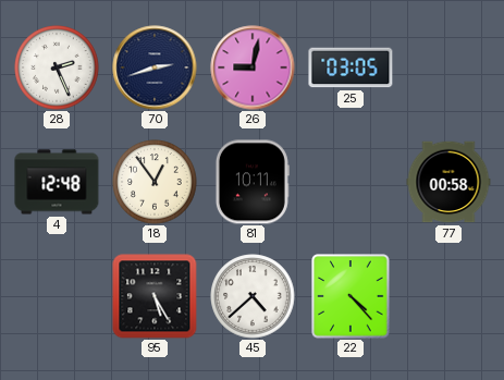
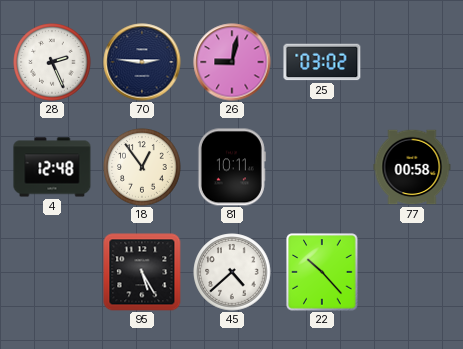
70: 2:42 -> 2:46 (142, 62)
25: 03:05 -> 03:02 (322, 62)
22: 4:23 -> 10:23 (322, 272)
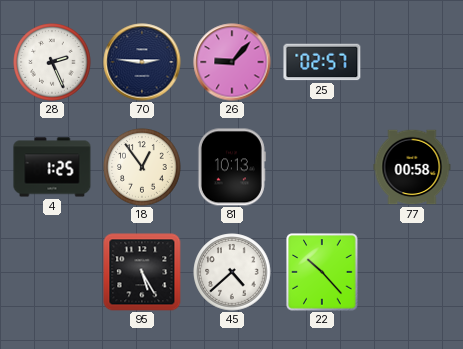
26: 9:02 -> 9:07 (232, 62)
25: 03:02 -> 02:57 (322, 62)
4: 12:48 -> 1:25 (52, 167)
81: 10:11 -> 10:13 (232, 167)
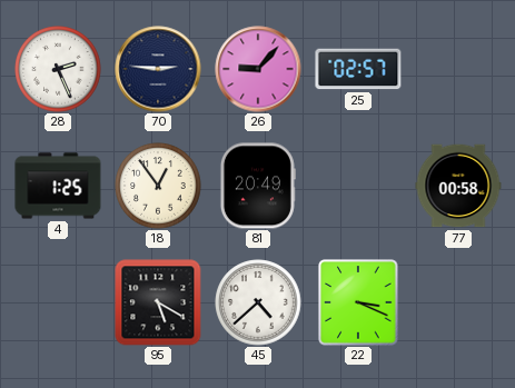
81: 10:13 -> 20:49 (258, 186)
95: 5:25 -> 5:20 (158, 302)
22: 10:23 -> 3:19 (358, 302)
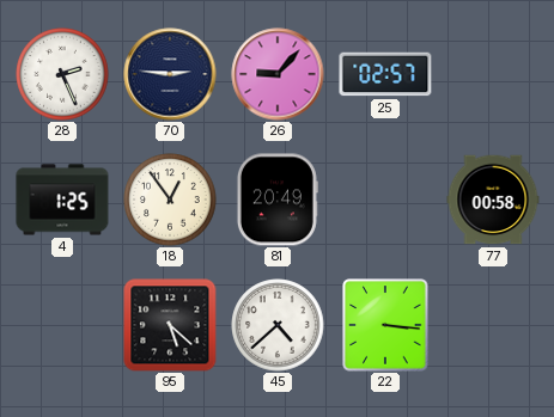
95: 5:20 -> 5:22 (170, 325)
22: 3:19 -> 3:16 (385, 325)
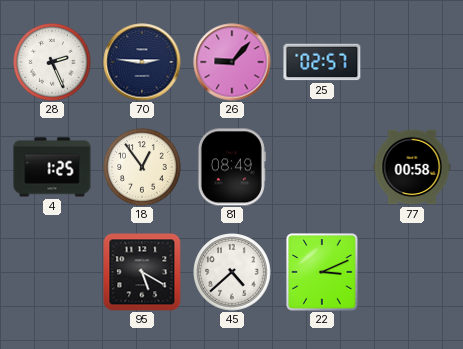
81: 20:49 -> 08:49 (232, 167)
95: 5:22 -> 5:20 (142, 272)
22: 3:16 -> 3:11 (322, 272)
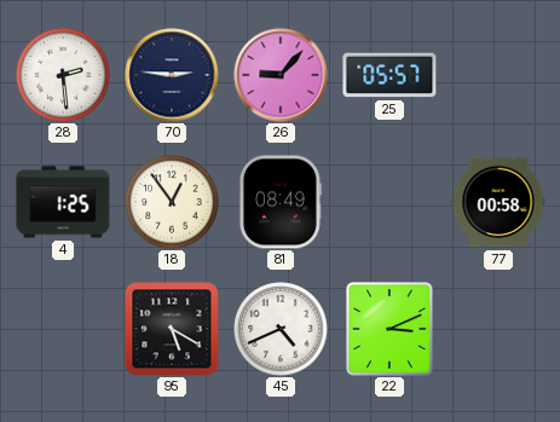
28: 2:26 -> 2:29 (63, 75)
25: 02:57 -> 05:57 (389, 75)
45: 4:38 -> 4:41 (281, 329)
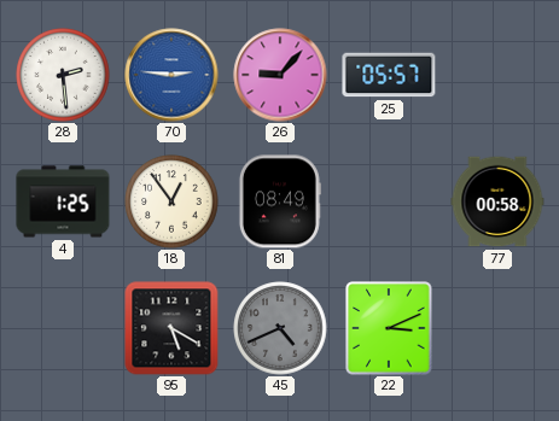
70 dial: navy -> blue (171, 75)
45 dial: white -> grey (280, 328)
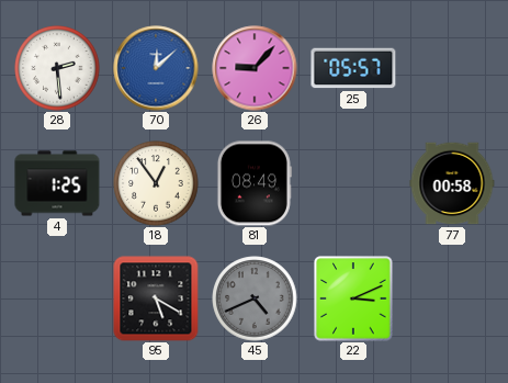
70: 2:46 -> 12:08 (156, 68)
